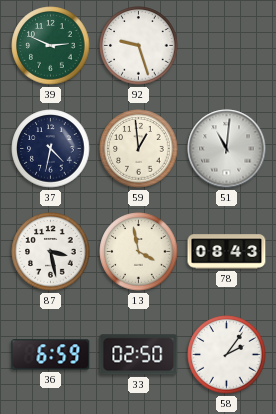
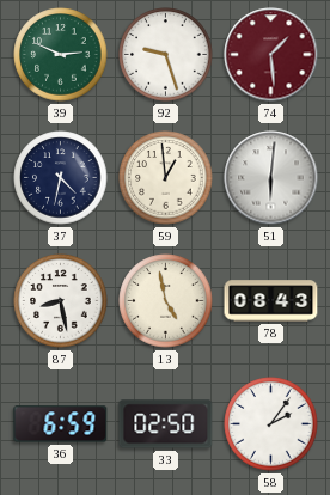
74: none -> 1:29 (271, 55)
51: 11:01 -> 6:01 (271, 178)
87: 3:28 -> 8:28 (61, 301)
13: 3:58 -> 4:58 (166, 301)
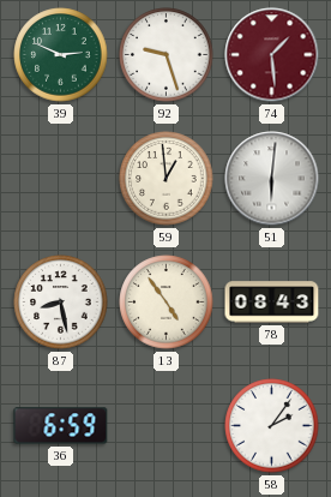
37: 4:32 -> none (61, 178)
13: 4:58 -> 4:54 (167, 303)
33: 02:50 -> none (166, 424)
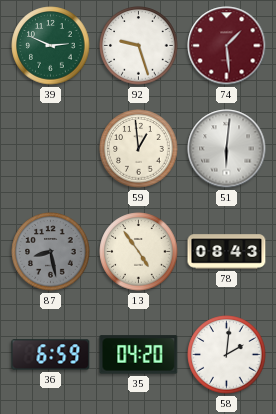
87 dial: white -> grey (51, 252)
35: none -> 04:20 (139, 355)
58: 2:06 -> 2:01 (227, 355)
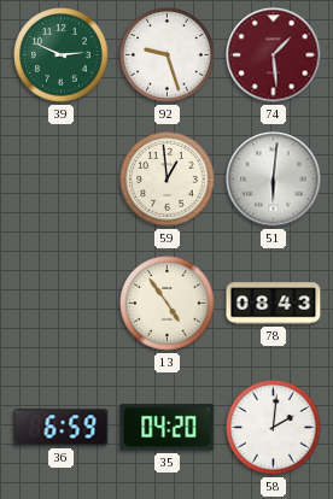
87: 8:28 -> none (51, 252)
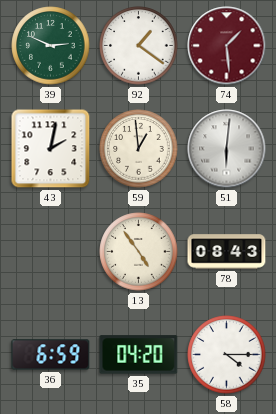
92: 9:27 -> 1:21 (139, 46)
43: none -> 2:02 (51, 149)
58: 2:01 -> 4:15 (227, 355)
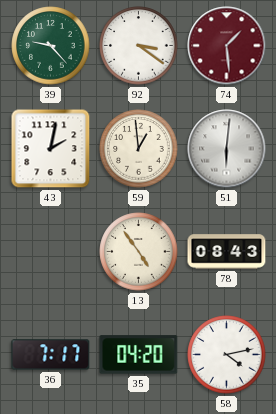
39: 2:49 -> 9:23 (51, 46)
92: 1:21 -> 3:21 (139, 46)
36: 6:59 -> 7:17 (51, 355)
58: 4:15 -> 4:13 (227, 355)
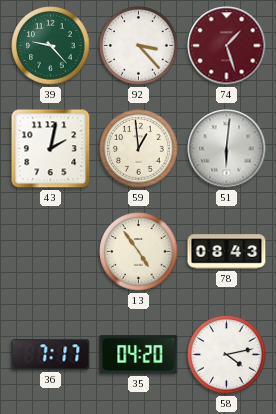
92: 3:21 -> 3:23 (139, 46)
74: 1:29 -> 1:27 (227, 46)
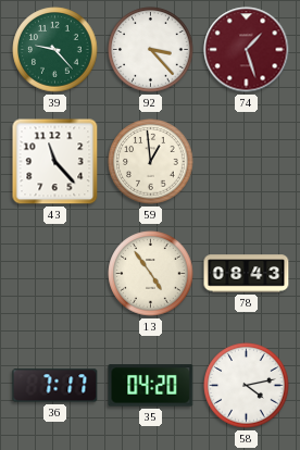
43: 2:02 -> 11:23 (55, 162)
51: 6:01 -> none (227, 149)
